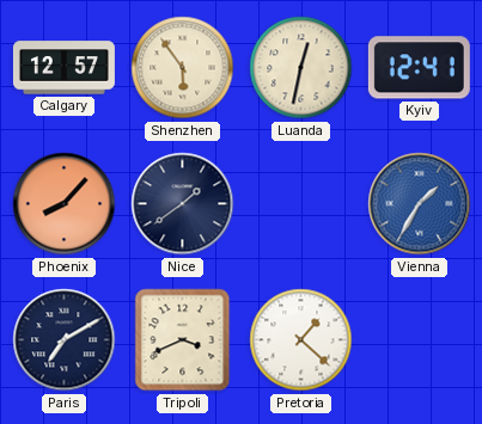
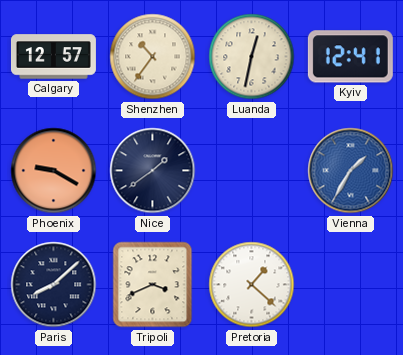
Shenzhen: 5:54 -> 10:36 (153, 57)
Phoenix: 8:07 -> 9:20 (54, 171)
Paris: 7:10 -> 8:08 (54, 285)
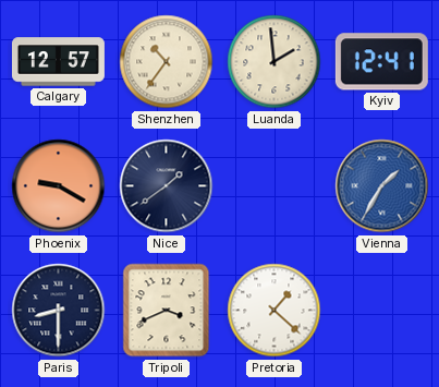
Luanda: 12:32 -> 1:59 (275, 62)
Paris: 8:08 -> 8:30 (59, 311)
